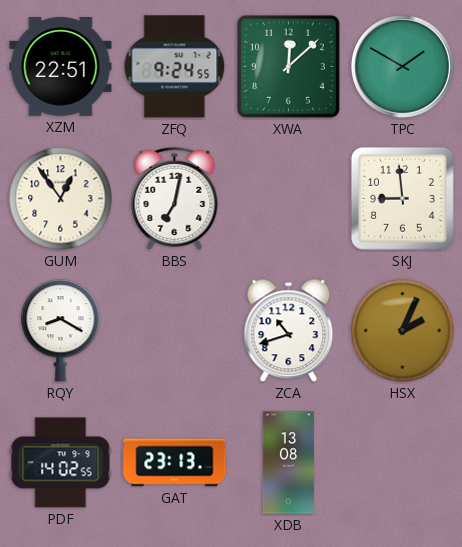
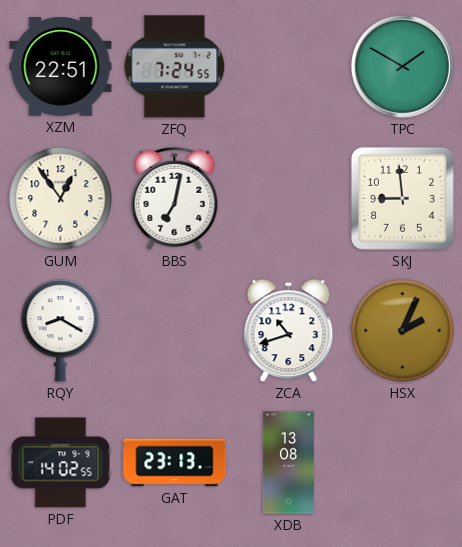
ZFQ: 9:24 -> 7:24 (175, 67)
XWA: 12:08 -> none (288, 66)
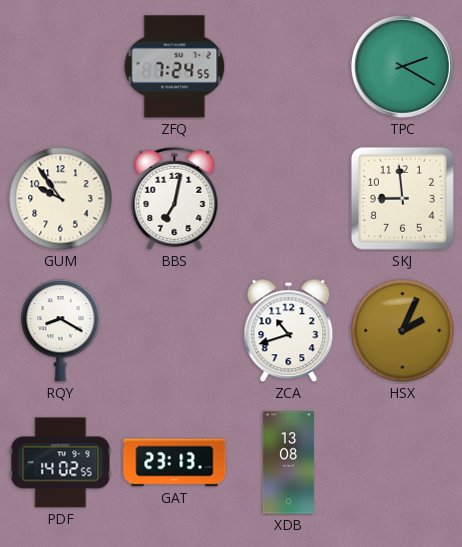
XZM: 22:51 -> none (61, 67)
TPC: 1:50 -> 2:20 (403, 67)
GUM: 12:54 -> 9:54 (61, 199)
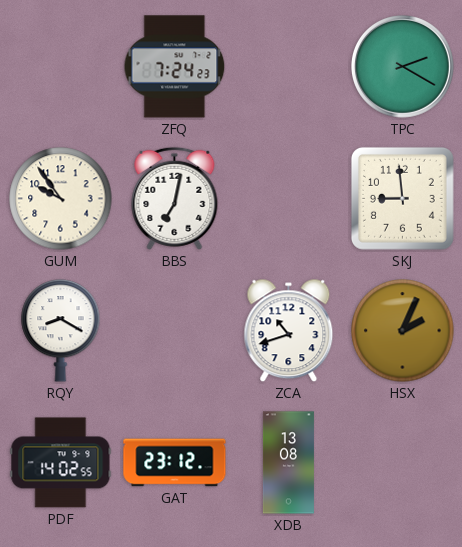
ZFQ: 7:24:55 -> 7:24:23 (175, 67)
GAT: 23:13 -> 23:12 (175, 463)
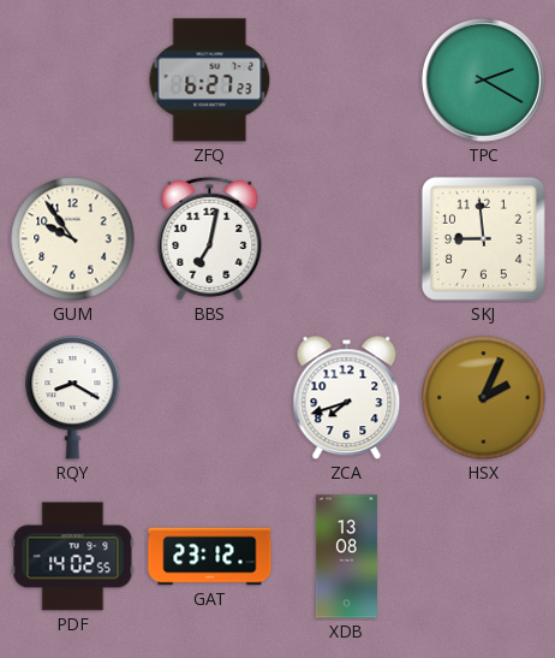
ZFQ: 7:24 -> 6:27 (210, 81)
ZCA: 10:42 -> 7:42 (347, 398)
